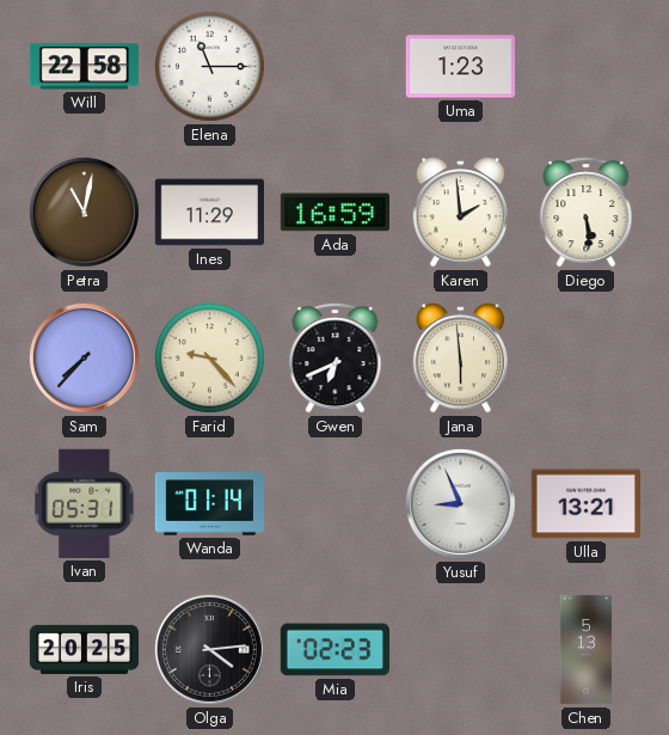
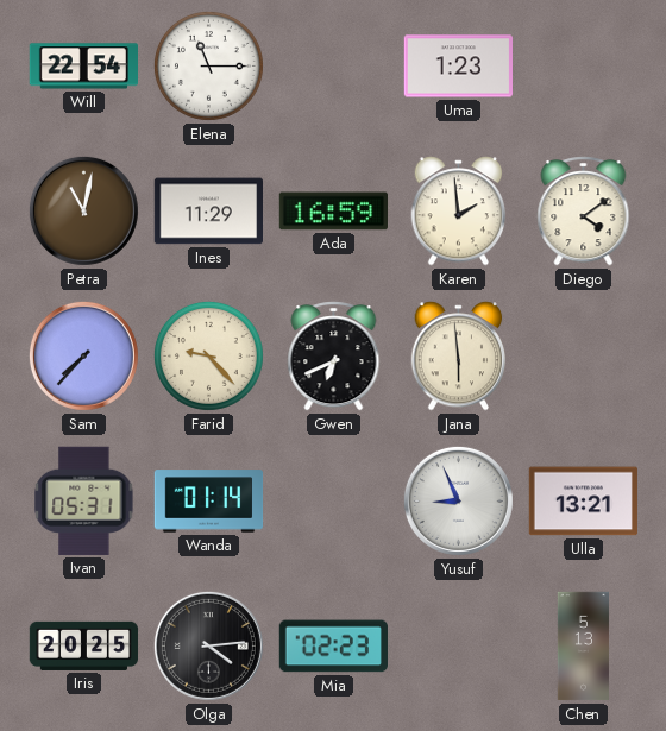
Will: 22:58 -> 22:54 (83, 67)
Diego: 5:29 -> 4:09 (584, 212)
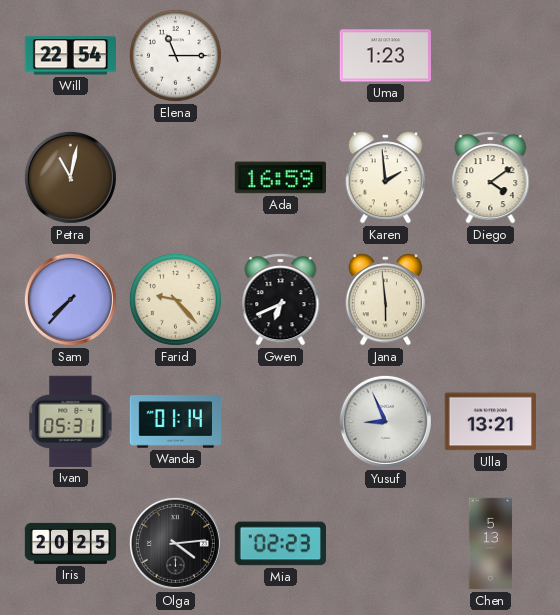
Ines: 11:29 -> none (208, 212)
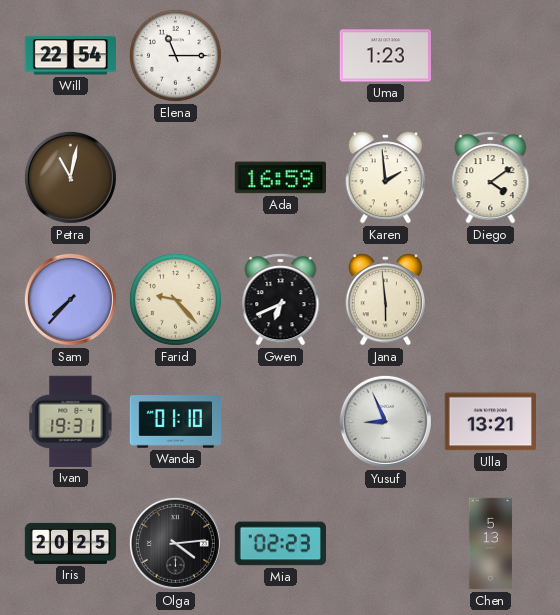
Ivan: 05:31 -> 19:31 (71, 421)
Wanda: 01:14 -> 01:10 (176, 422)
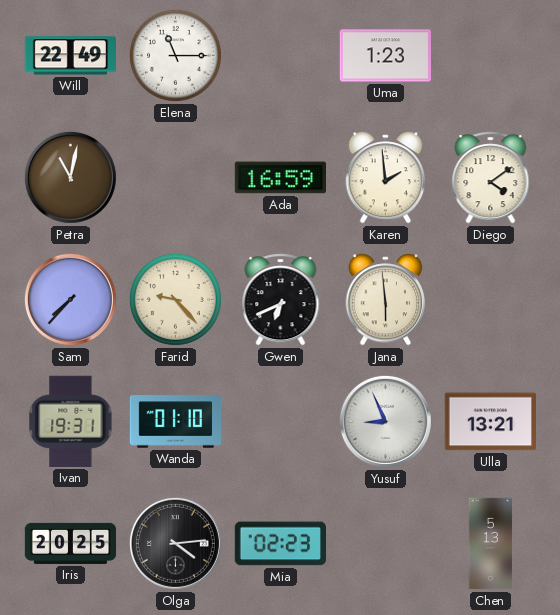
Will: 22:54 -> 22:49 (70, 56)
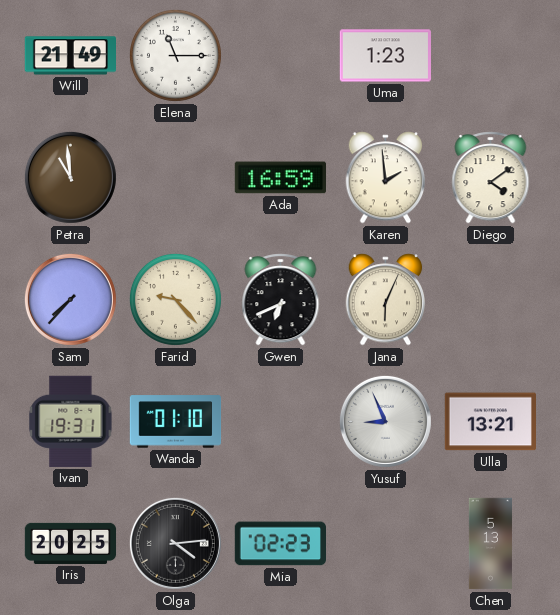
Will: 22:49 -> 21:49 (70, 56)
Petra: 11:02 -> 10:59 (70, 177)
Jana: 5:59 -> 6:04 (386, 300)
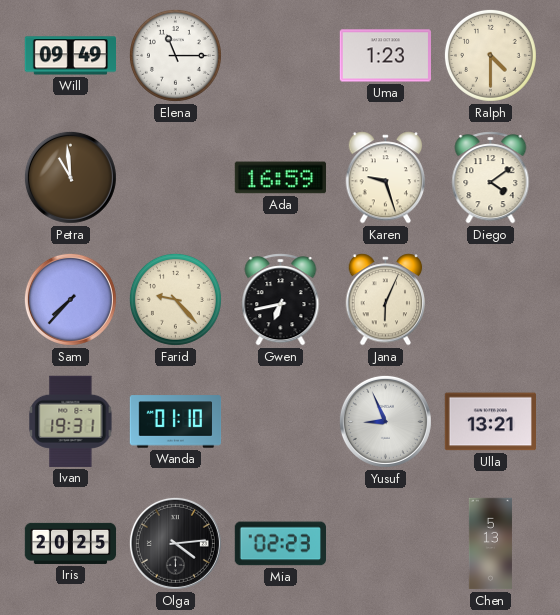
Will: 21:49 -> 09:49 (70, 56)
Ralph: none -> 4:30 (490, 55)
Karen: 1:59 -> 9:27 (386, 178)
Gwen: 6:41 -> 6:43 (281, 300)
